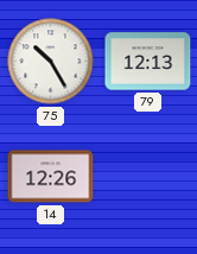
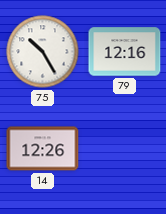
79: 12:13 -> 12:16 (125, 52)
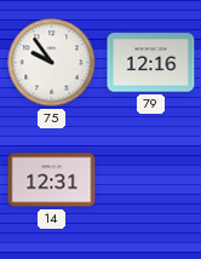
75: 10:25 -> 9:54 (52, 63)
14: 12:26 -> 12:31 (52, 180)
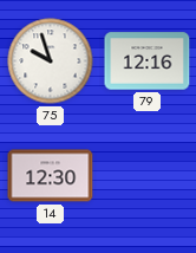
75: 9:54 -> 9:57 (51, 61)
14: 12:31 -> 12:30 (51, 176)
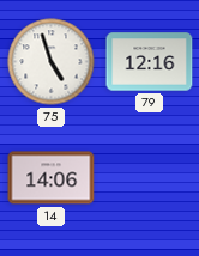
75: 9:57 -> 4:57 (52, 62)
14: 12:30 -> 14:06 (52, 178)
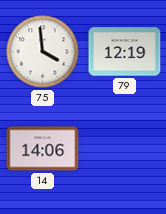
75: 4:57 -> 3:59 (43, 52)
79: 12:16 -> 12:19 (125, 52)
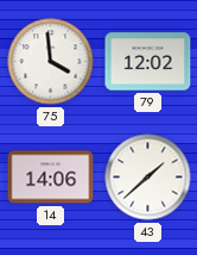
79: 12:19 -> 12:02 (148, 62)
43: none -> 1:38 (148, 178)
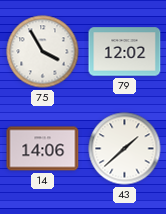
75: 3:59 -> 3:55 (43, 52)
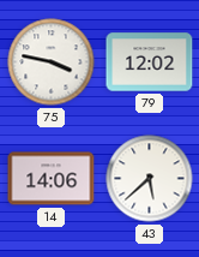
75: 3:55 -> 3:47 (52, 62)
43: 1:38 -> 5:38 (150, 179)
